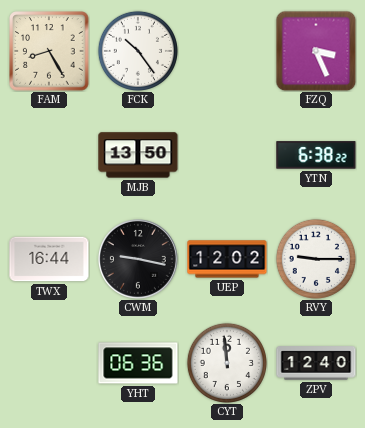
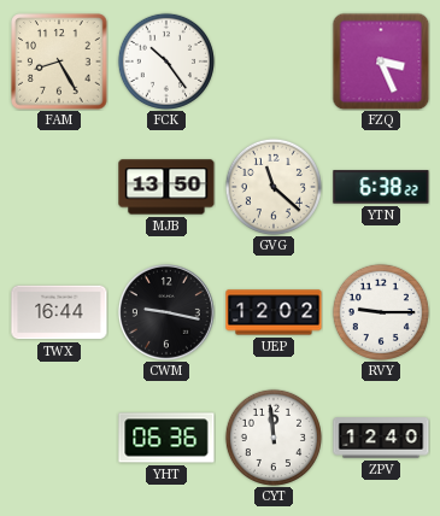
GVG: none -> 11:22 (274, 187)
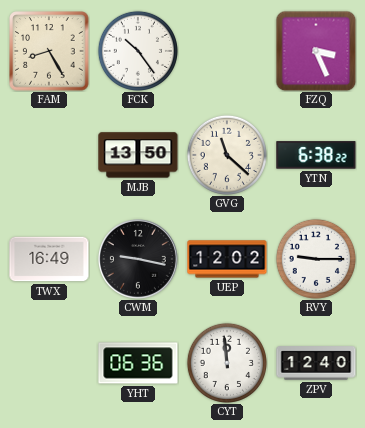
TWX: 16:44 -> 16:49 (49, 259)
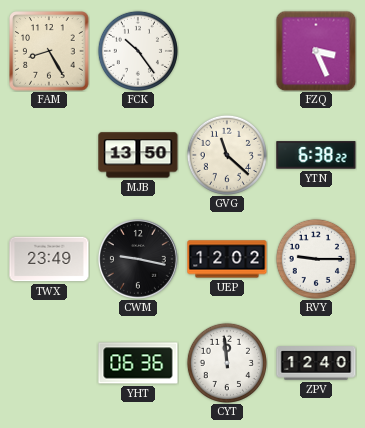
TWX: 16:49 -> 23:49 (49, 259)
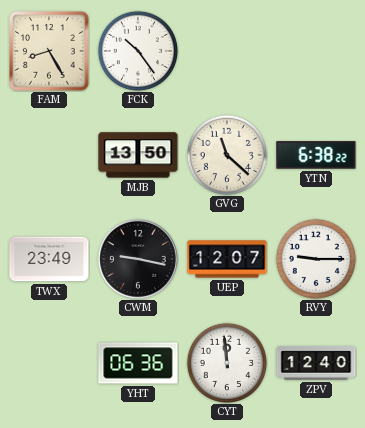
FZQ: 3:26 -> none (316, 51)
UEP: 12:02 -> 12:07 (227, 259)
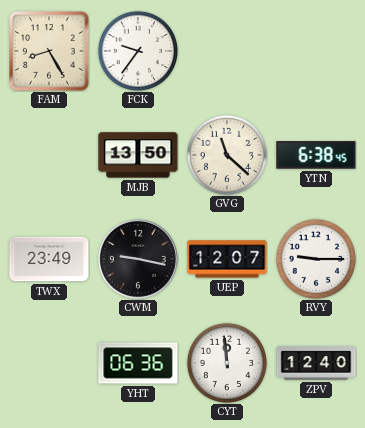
FCK: 10:24 -> 9:36 (138, 51)
YTN: 6:38:22 -> 6:38:45 (316, 155)
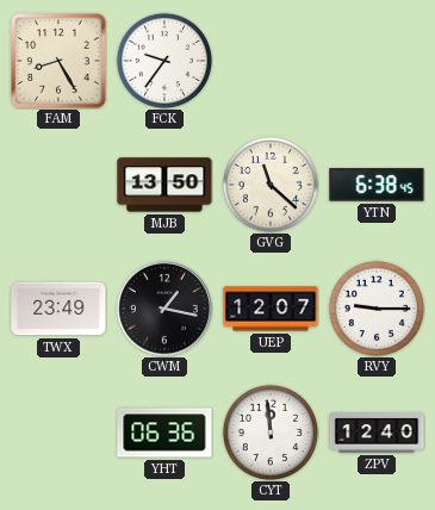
CWM: 9:17 -> 1:17 (164, 309)
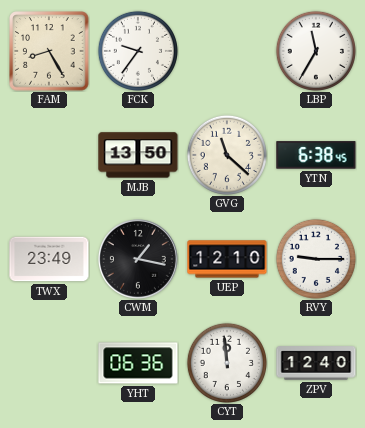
LBP: none -> 11:35 (316, 51)
UEP: 12:07 -> 12:10 (227, 259)
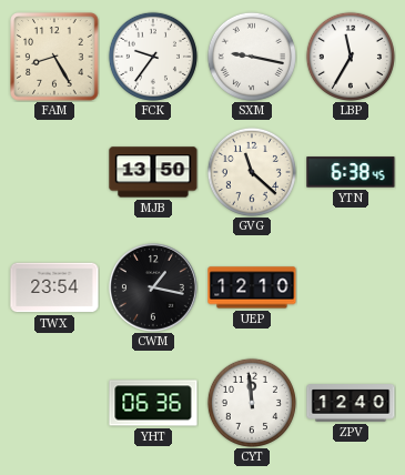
SXM: none -> 9:17 (252, 57)
TWX: 23:49 -> 23:54 (54, 287)
RVY: 9:15 -> none (316, 259)
